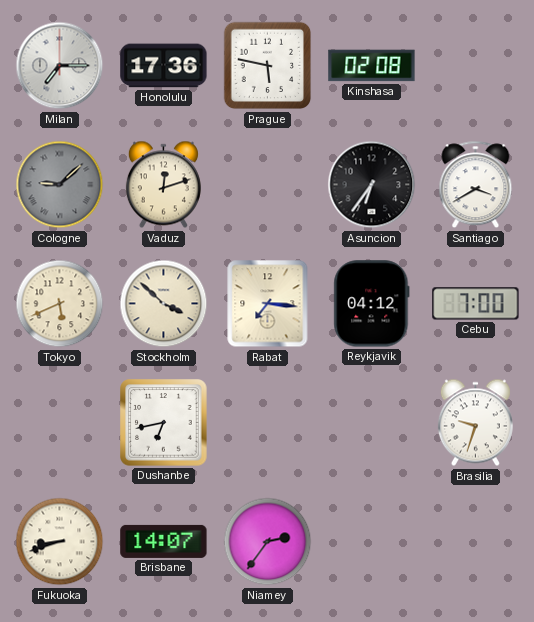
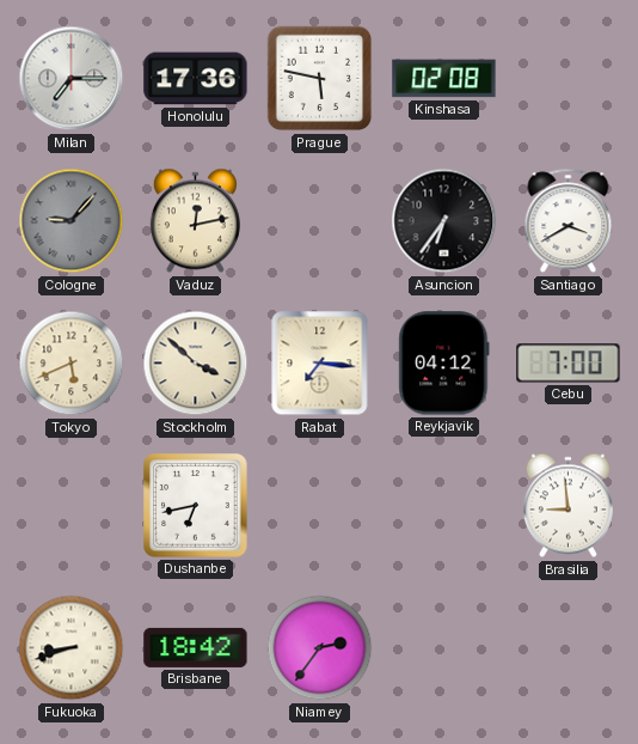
Cologne: 9:08 -> 9:07 (72, 221)
Vaduz: 12:12 -> 12:13 (195, 221)
Brasilia: 9:33 -> 8:59 (568, 506)
Brisbane: 14:07 -> 18:42 (196, 647)
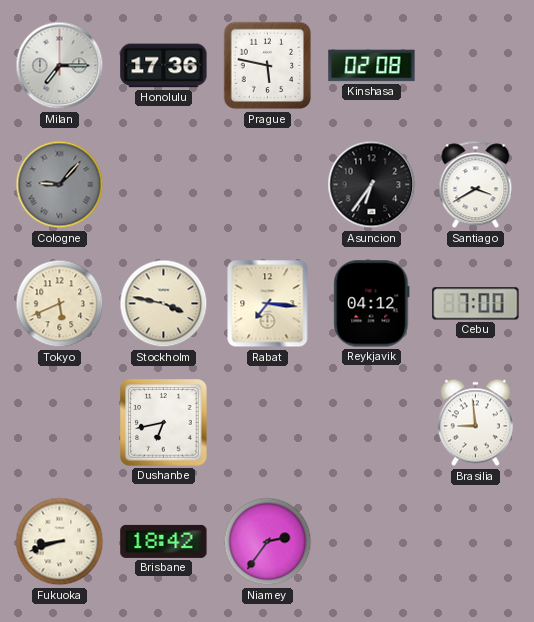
Vaduz: 12:13 -> none (195, 221)
Stockholm: 3:52 -> 3:47 (164, 304)
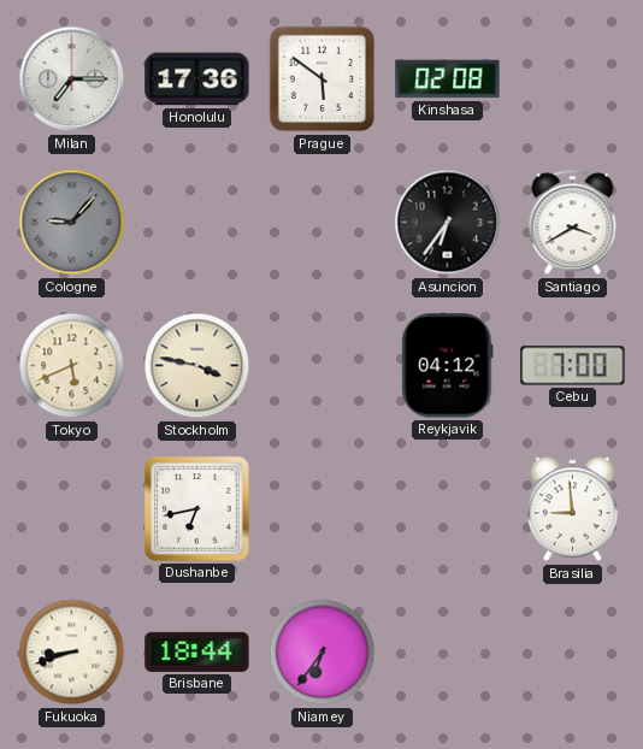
Prague: 5:47 -> 5:51 (323, 79)
Rabat: 7:16 -> none (268, 304)
Brisbane: 18:42 -> 18:44 (197, 651)
Niamey: 2:36 -> 6:36 (323, 653)
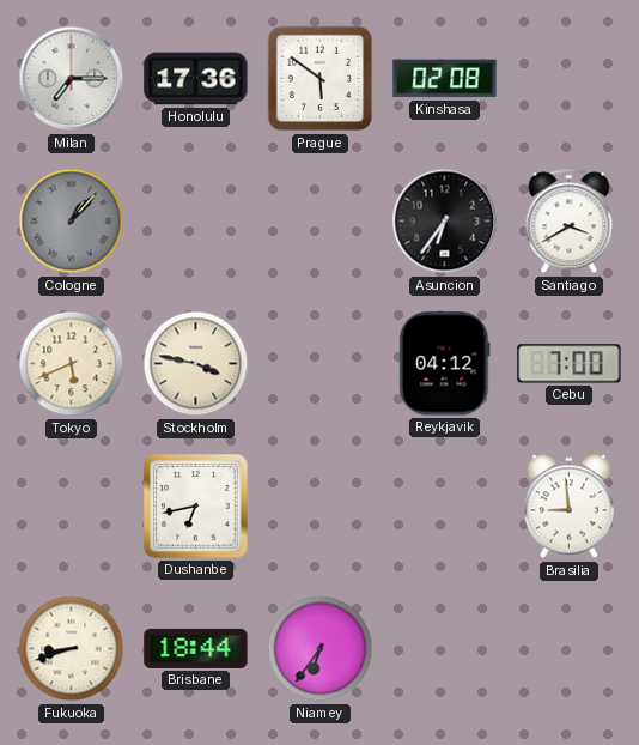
Cologne: 9:07 -> 1:07 (72, 222)
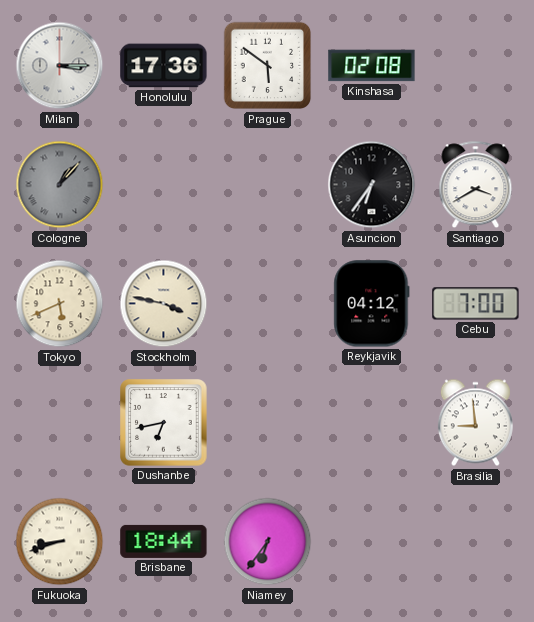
Milan: 7:15 -> 3:15 (60, 66)
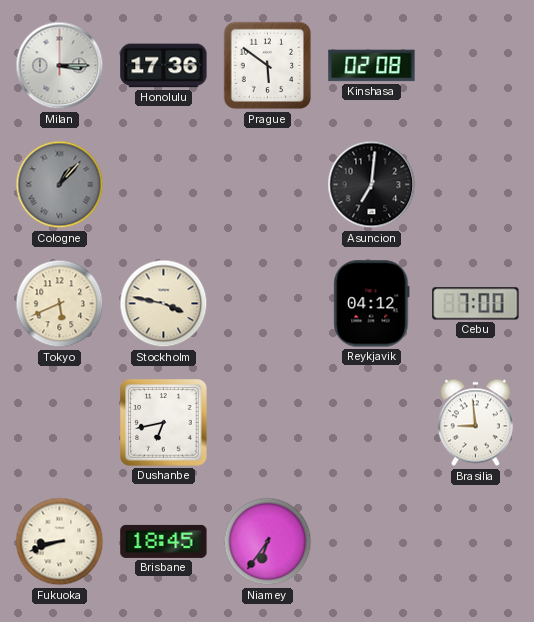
Asuncion: 6:36 -> 7:01 (372, 185)
Santiago: 3:40 -> none (476, 185)
Brisbane: 18:44 -> 18:45 (164, 541)
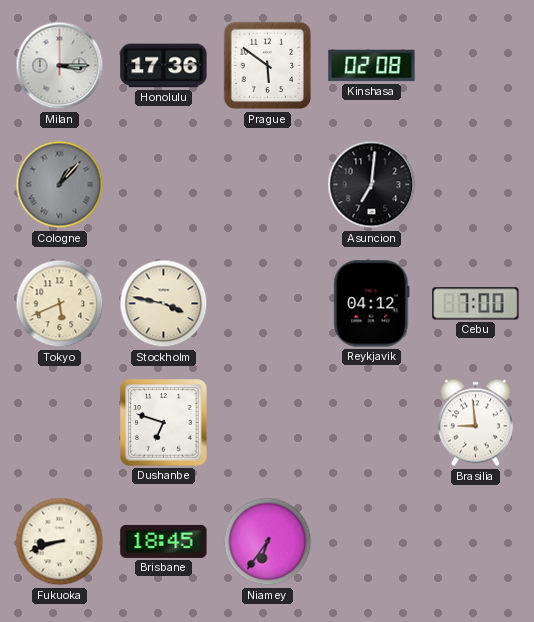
Dushanbe: 6:43 -> 6:48 (164, 423)
